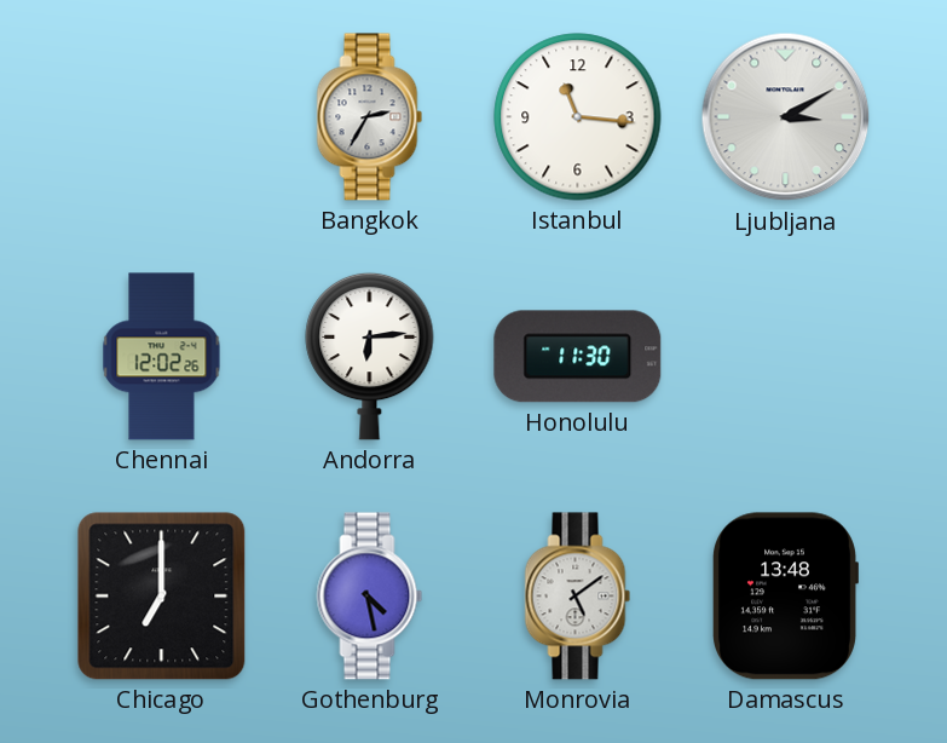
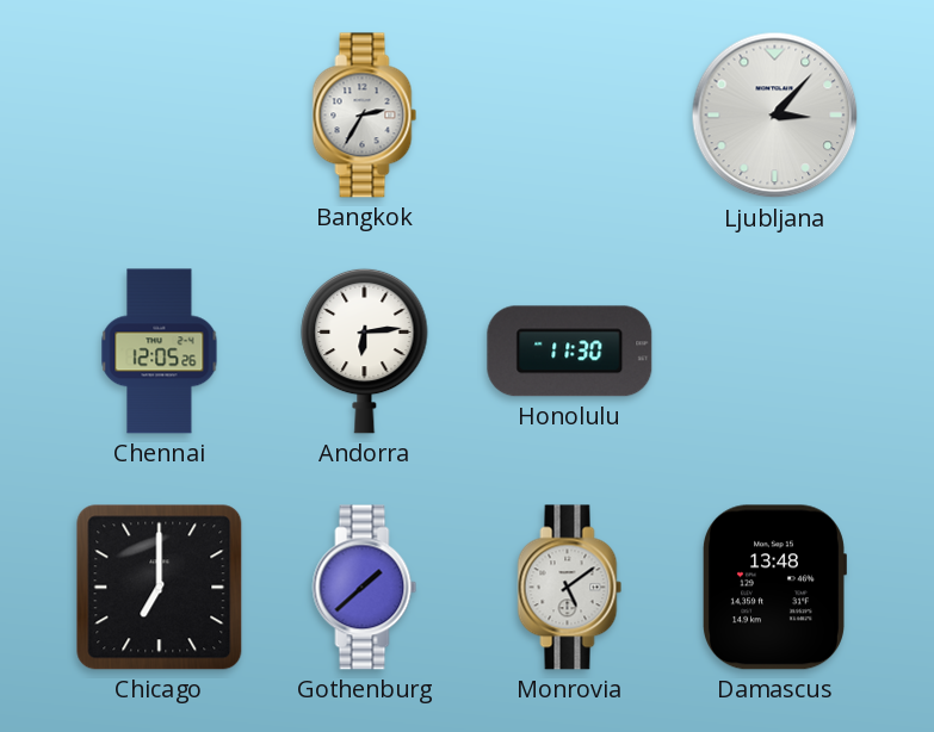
Istanbul: 11:16 -> none (578, 117)
Ljubljana: 3:10 -> 3:07 (775, 116)
Chennai: 12:02 -> 12:05 (160, 352)
Gothenburg: 4:28 -> 1:38 (365, 588)
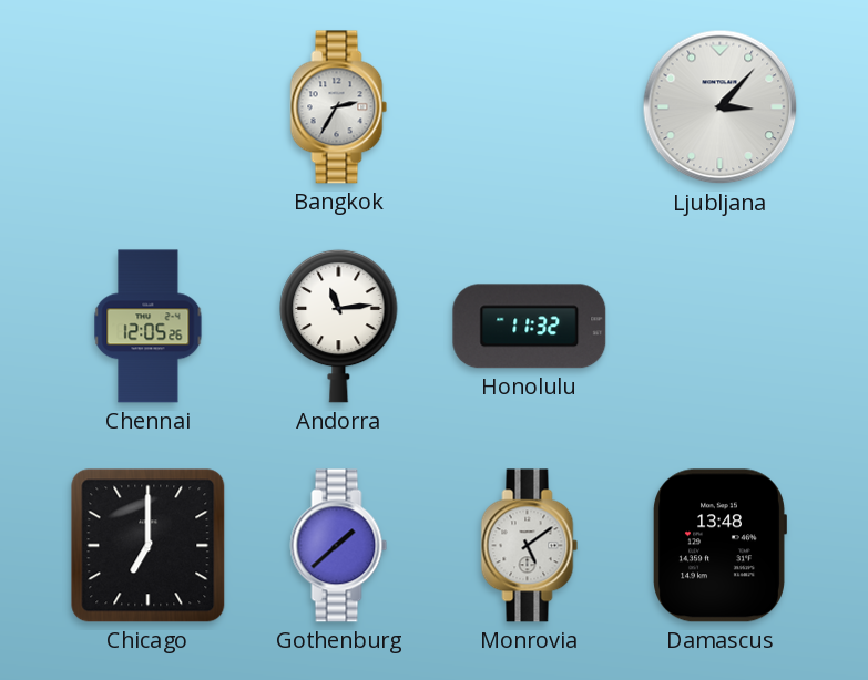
Andorra: 6:14 -> 11:14 (339, 326)
Honolulu: 11:30 -> 11:32 (530, 327)
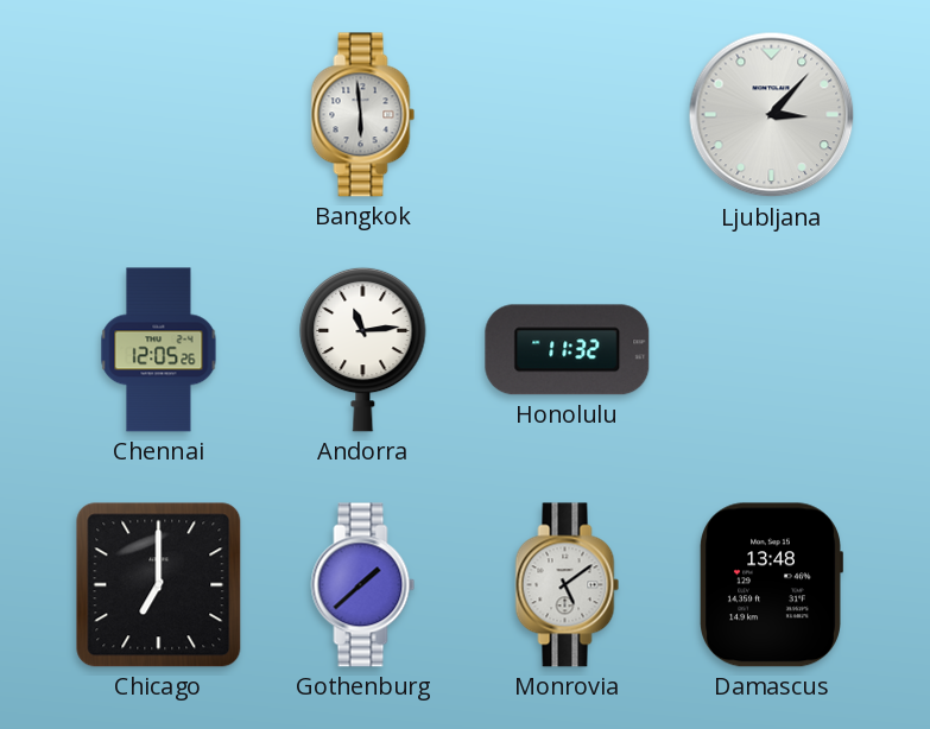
Bangkok: 2:35 -> 5:59 (363, 115)
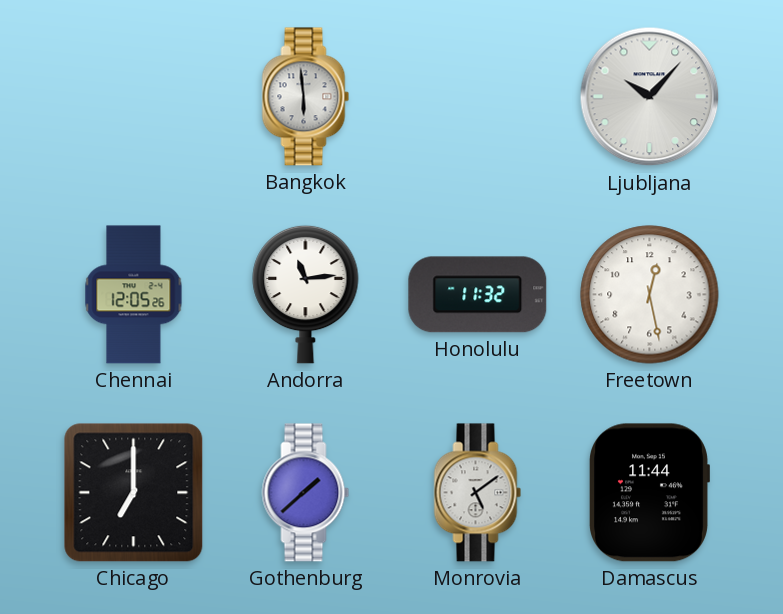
Ljubljana: 3:07 -> 10:07 (650, 97)
Freetown: none -> 12:28 (650, 295)
Damascus: 13:48 -> 11:44 (650, 493)
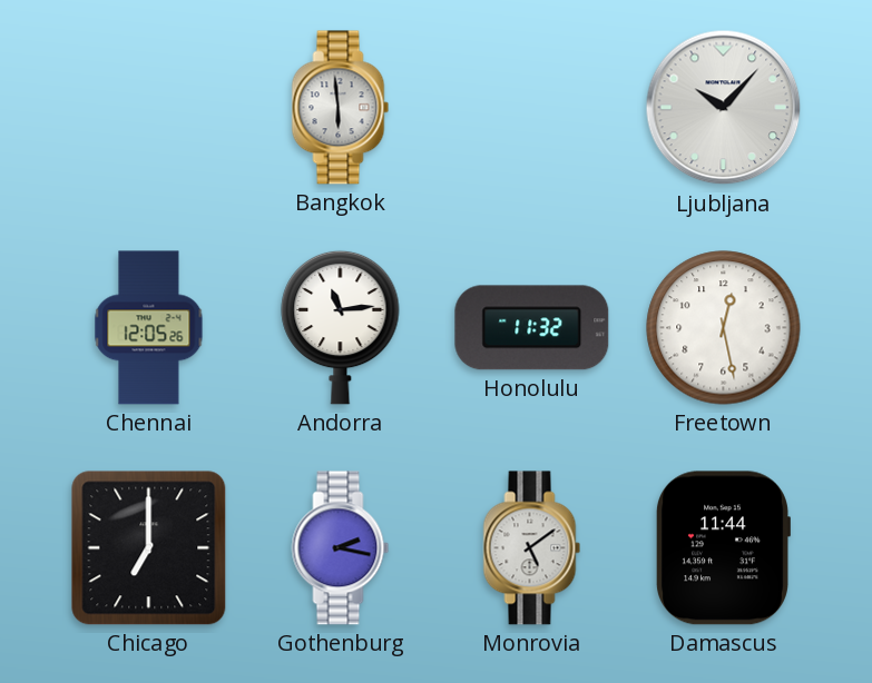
Gothenburg: 1:38 -> 2:17 (341, 548)
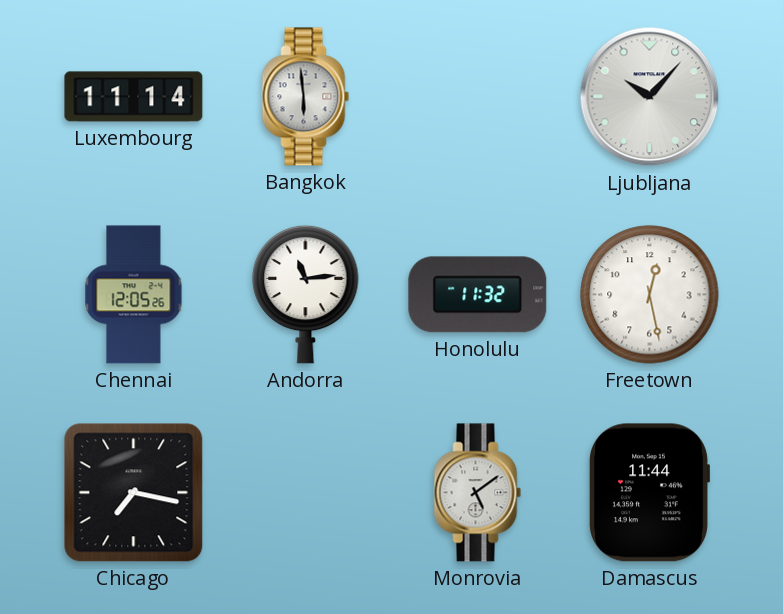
Luxembourg: none -> 11:14 (134, 97)
Chicago: 7:00 -> 7:17 (134, 493)
Gothenburg: 2:17 -> none (341, 548)
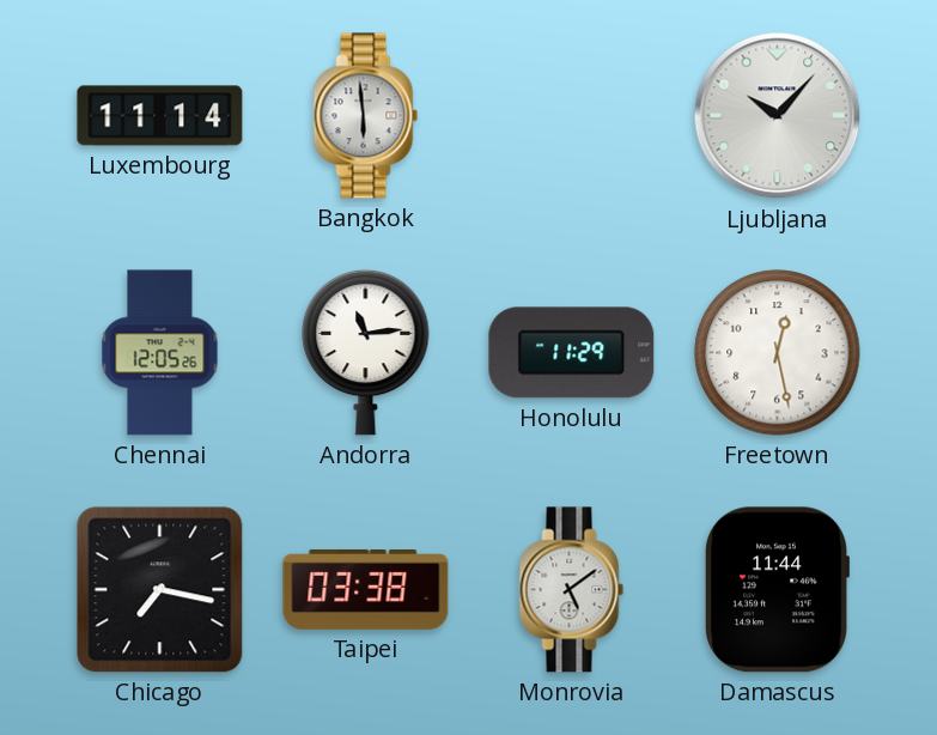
Honolulu: 11:32 -> 11:29 (572, 353)
Taipei: none -> 03:38 (366, 589)
